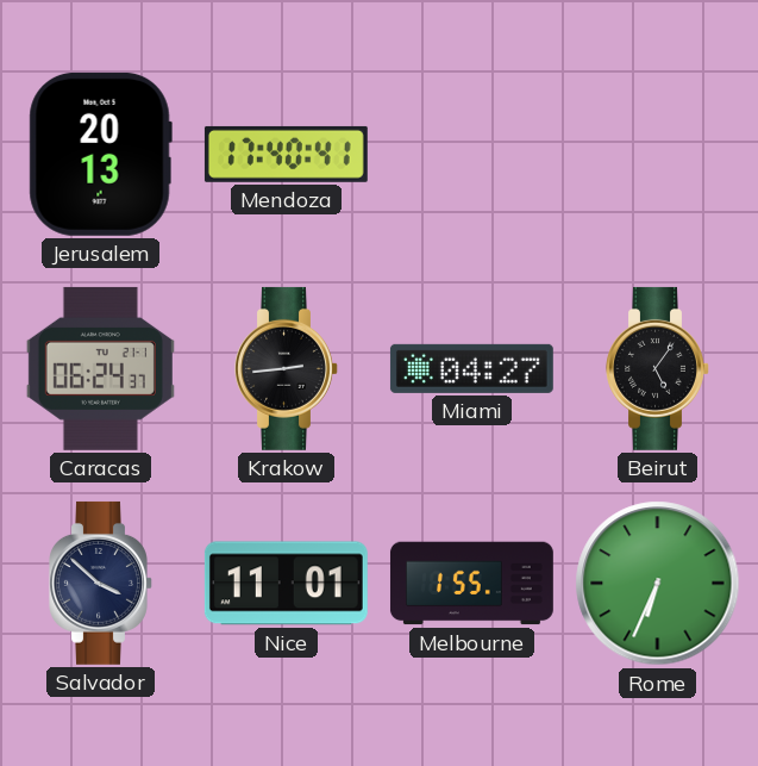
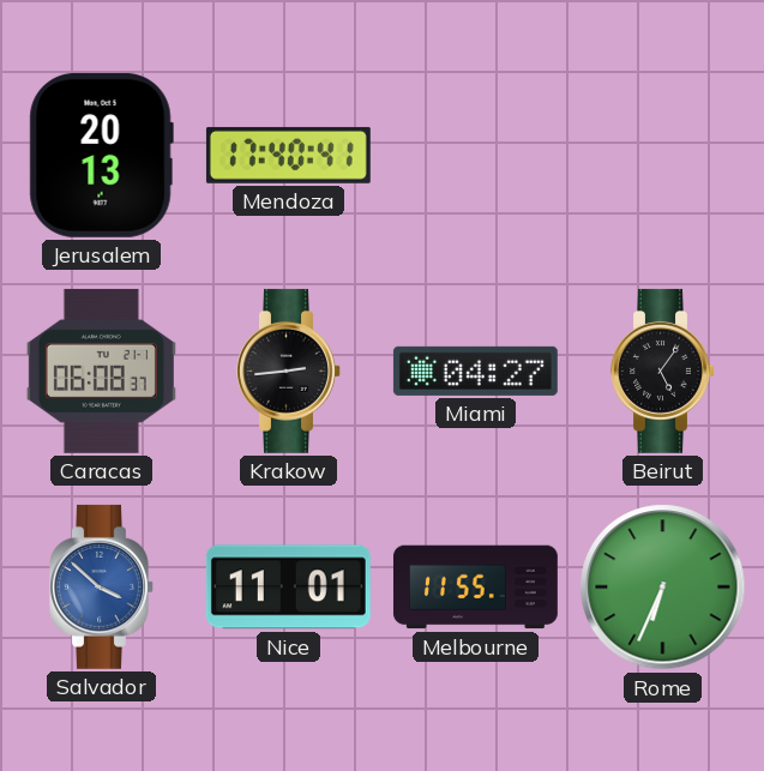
Caracas: 06:24 -> 06:08 (101, 371)
Salvador dial: navy -> blue (102, 586)
Melbourne: 1:55 -> 11:55 (475, 588)
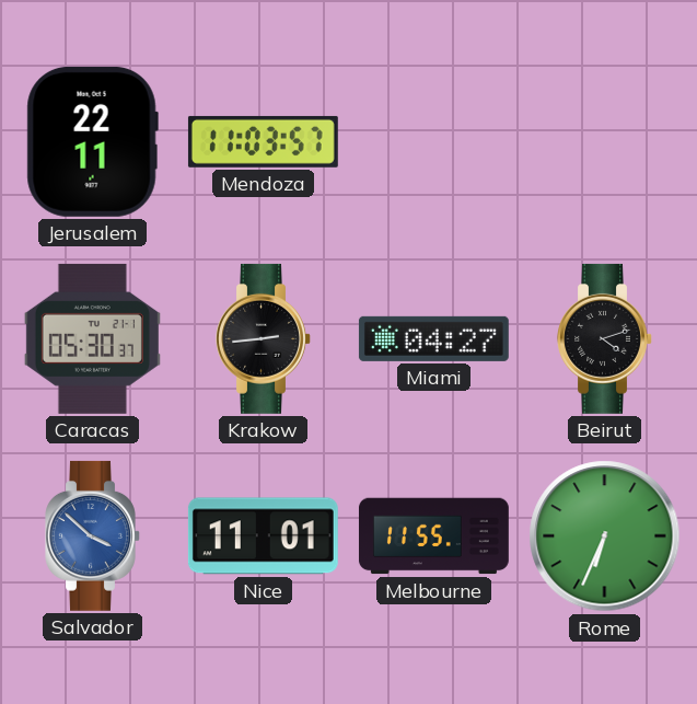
Jerusalem: 20:13 -> 22:11 (92, 141)
Mendoza: 17:40 -> 11:03 (263, 141)
Caracas: 06:08 -> 05:30 (92, 338)
Beirut: 5:06 -> 4:12 (605, 338)
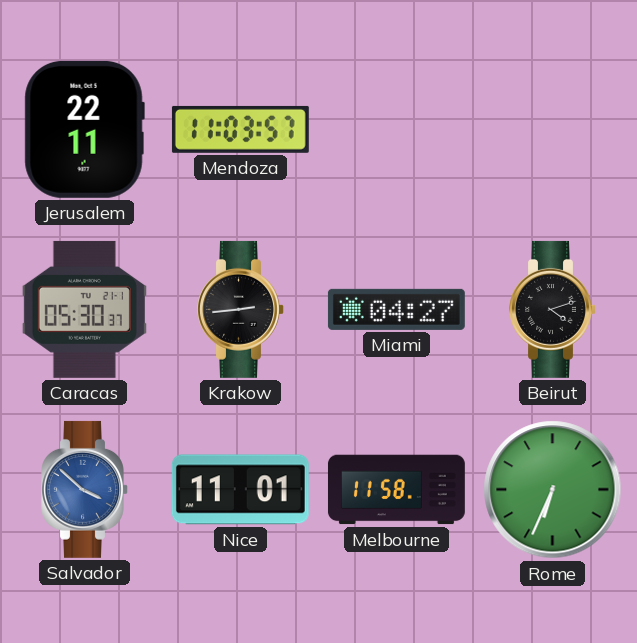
Melbourne: 11:55 -> 11:58 (396, 490)
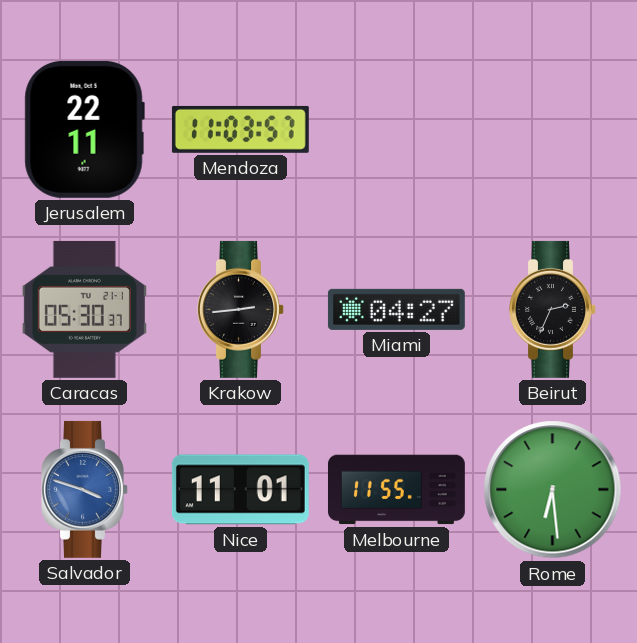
Beirut: 4:12 -> 2:34 (553, 309)
Salvador: 3:52 -> 3:48 (85, 489)
Melbourne: 11:58 -> 11:55 (396, 490)
Rome: 6:34 -> 6:29 (553, 490)
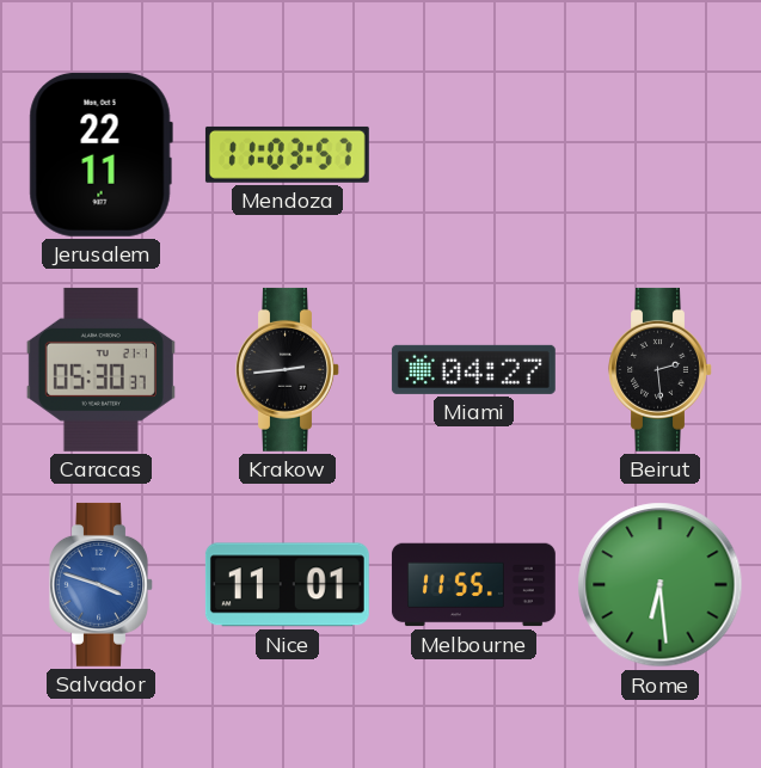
Beirut: 2:34 -> 2:29 (661, 369)
